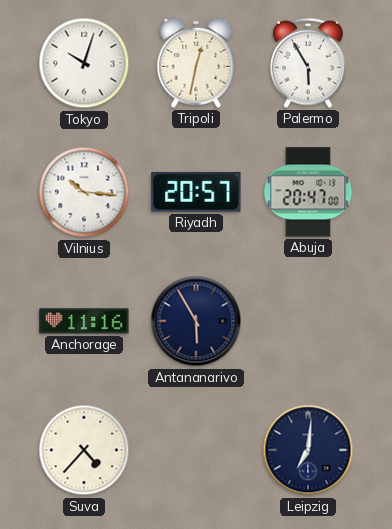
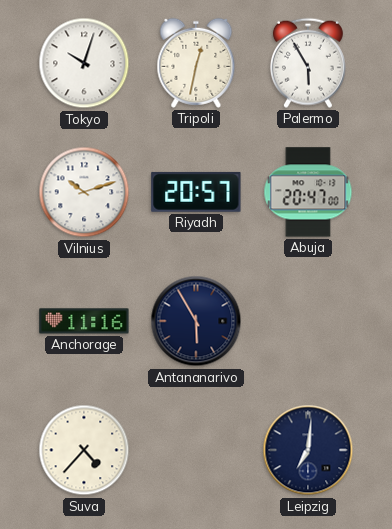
Vilnius: 10:16 -> 10:12 (84, 192)
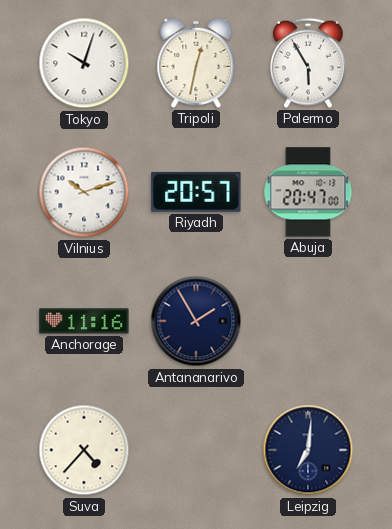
Antananarivo: 5:55 -> 1:55 (196, 321)
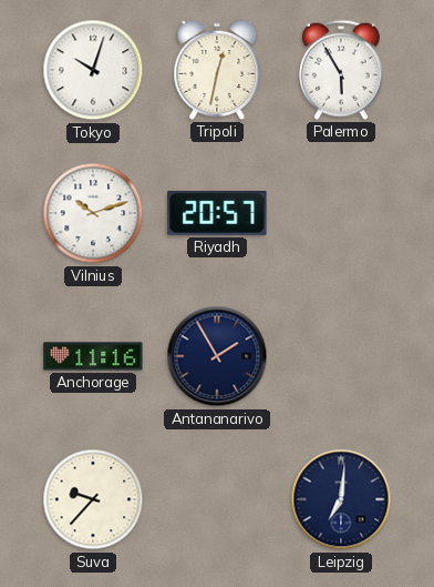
Abuja: 20:47 -> none (308, 192)
Suva: 4:37 -> 9:37 (93, 499)
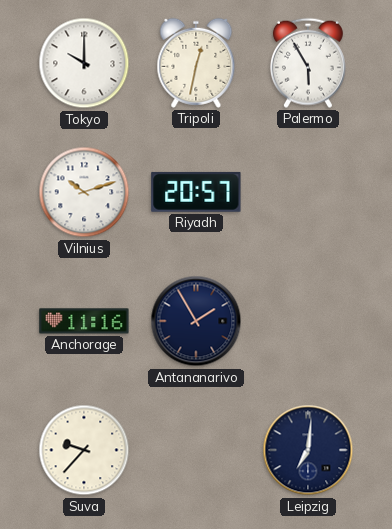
Tokyo: 10:03 -> 10:00 (84, 63)
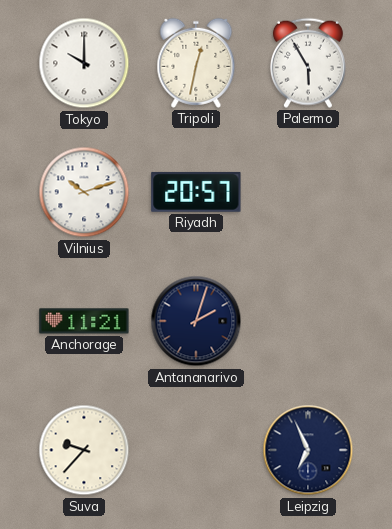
Anchorage: 11:16 -> 11:21 (84, 321)
Antananarivo: 1:55 -> 2:03 (196, 321)
Leipzig: 7:01 -> 6:56 (308, 450)
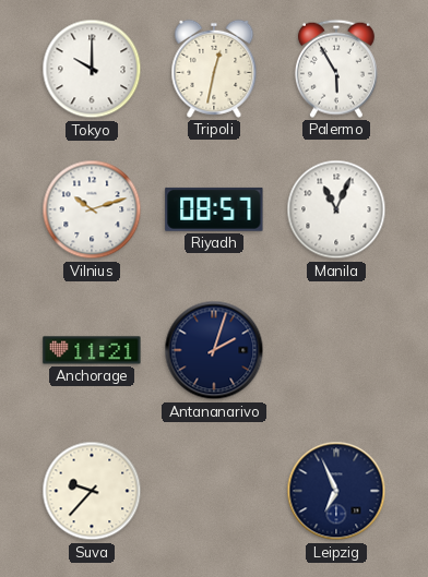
Riyadh: 20:57 -> 08:57 (214, 209)
Manila: none -> 11:04 (336, 209)
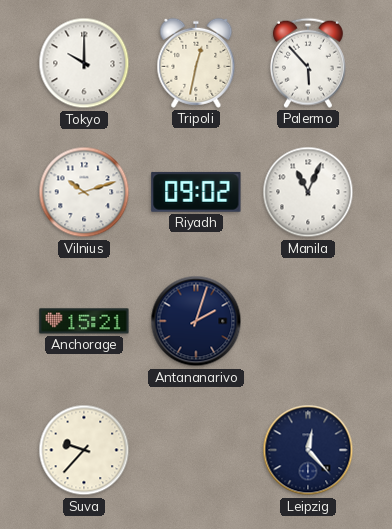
Palermo: 5:55 -> 5:53 (308, 63)
Riyadh: 08:57 -> 09:02 (196, 192)
Anchorage: 11:21 -> 15:21 (84, 321)
Leipzig: 6:56 -> 12:23 (308, 450)
